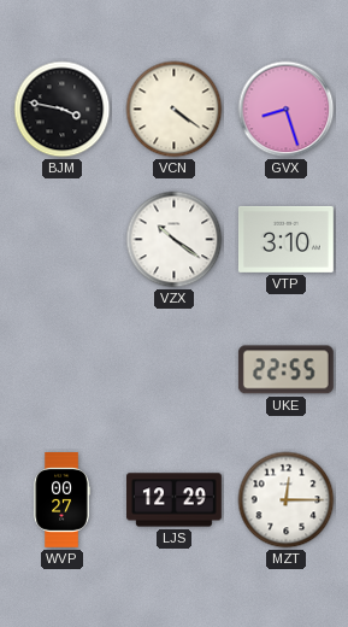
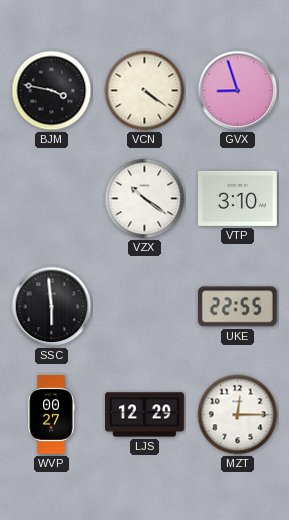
GVX: 8:27 -> 8:57 (238, 91)
SSC: none -> 5:59 (52, 307)
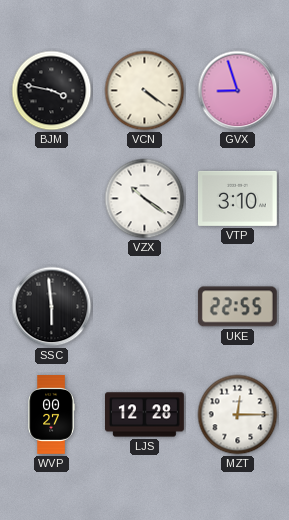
LJS: 12:29 -> 12:28 (145, 415)
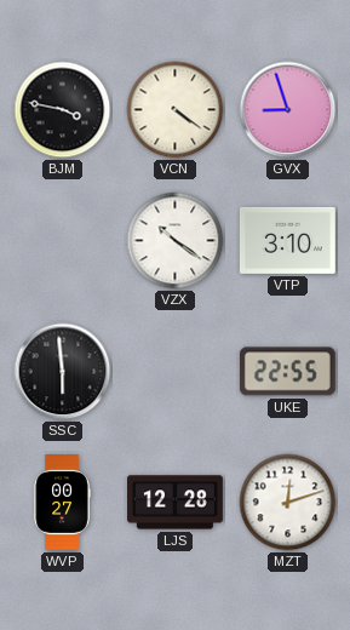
MZT: 12:15 -> 12:12 (288, 503)
